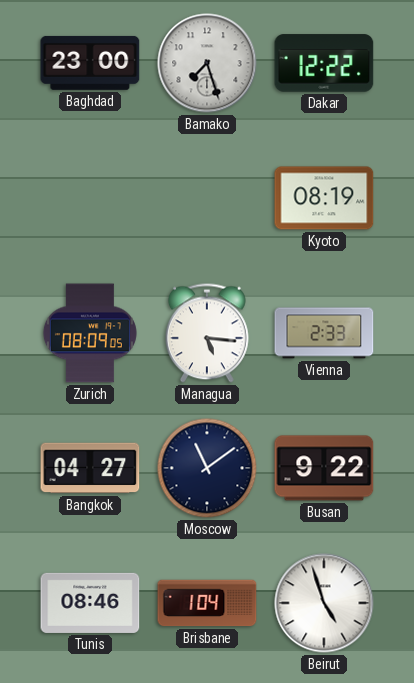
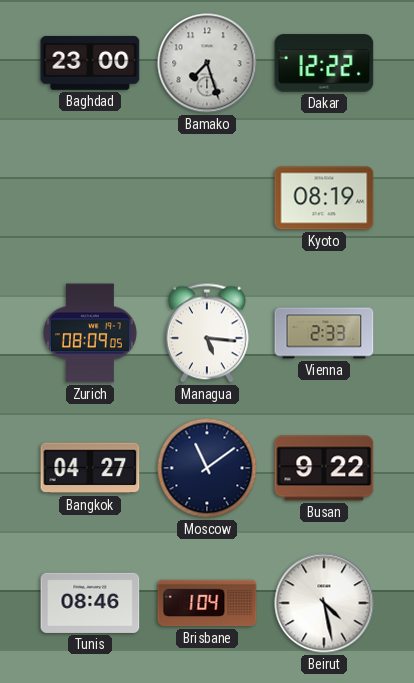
Beirut: 4:57 -> 4:28 (324, 603)
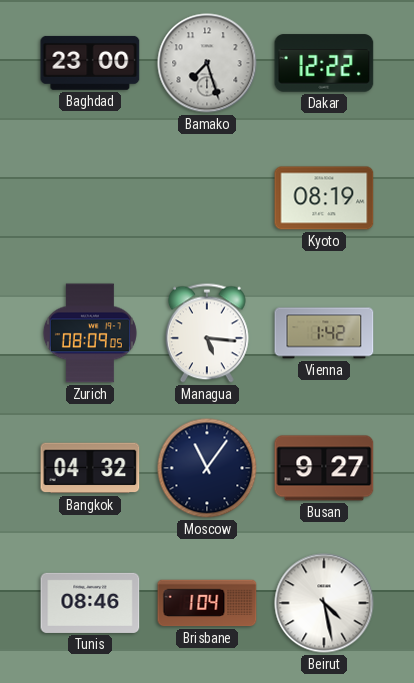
Vienna: 2:33 -> 1:42 (324, 333)
Bangkok: 04:27 -> 04:32 (90, 468)
Moscow: 11:09 -> 11:06 (207, 468)
Busan: 9:22 -> 9:27 (324, 468)
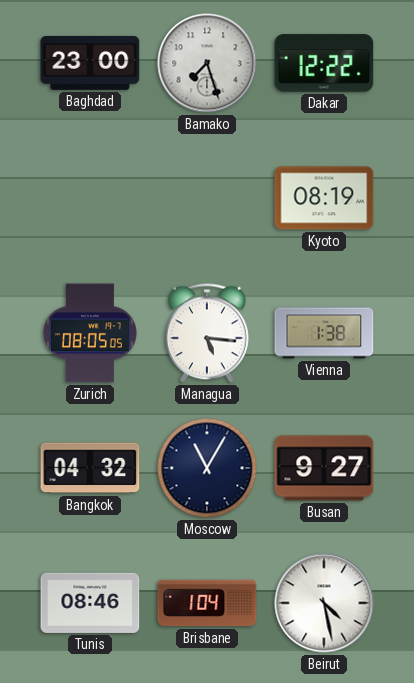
Zurich: 08:09 -> 08:05 (90, 333)
Vienna: 1:42 -> 1:38 (324, 333)
Moscow: 11:06 -> 11:05 (207, 468)
